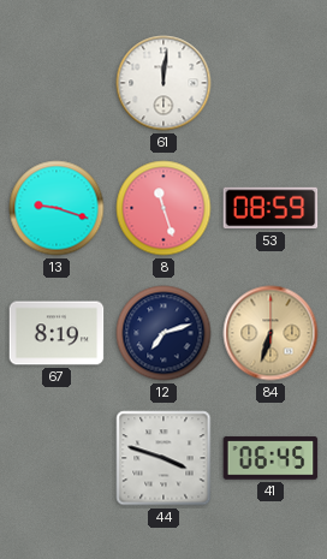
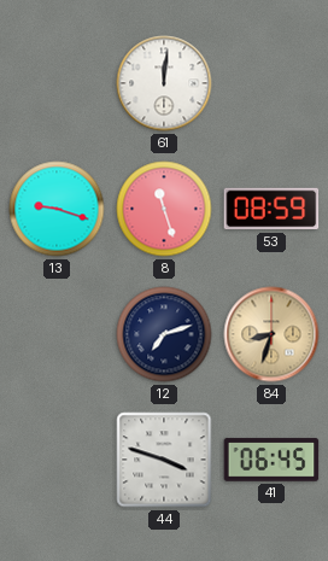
67: 8:19 -> none (57, 333)
84: 6:33 -> 8:33 (271, 334)
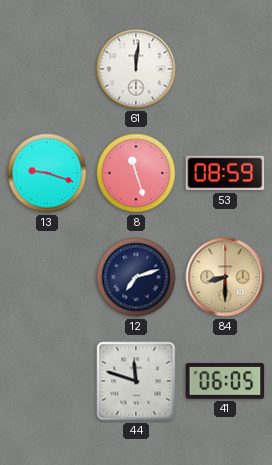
84: 8:33 -> 8:30 (225, 277)
44: 3:48 -> 11:48 (136, 381)
41: 06:45 -> 06:05 (225, 381)
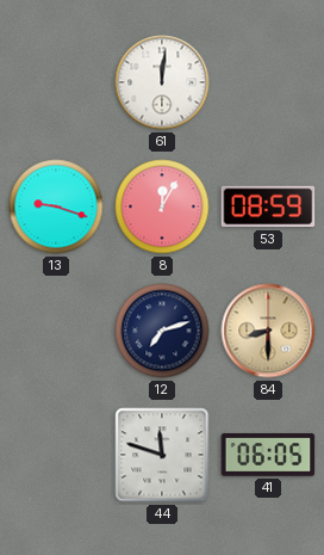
8: 11:27 -> 12:05 (162, 206)
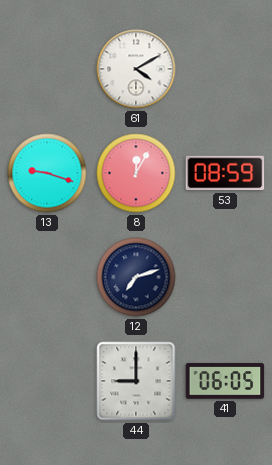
61: 12:01 -> 4:10 (136, 69)
84: 8:30 -> none (268, 331)
44: 11:48 -> 9:00 (136, 381)
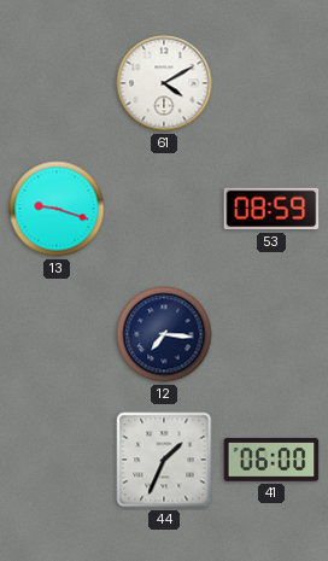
8: 12:05 -> none (136, 173)
12: 7:12 -> 7:16 (164, 334)
44: 9:00 -> 1:34 (164, 460)
41: 06:05 -> 06:00 (271, 460)
